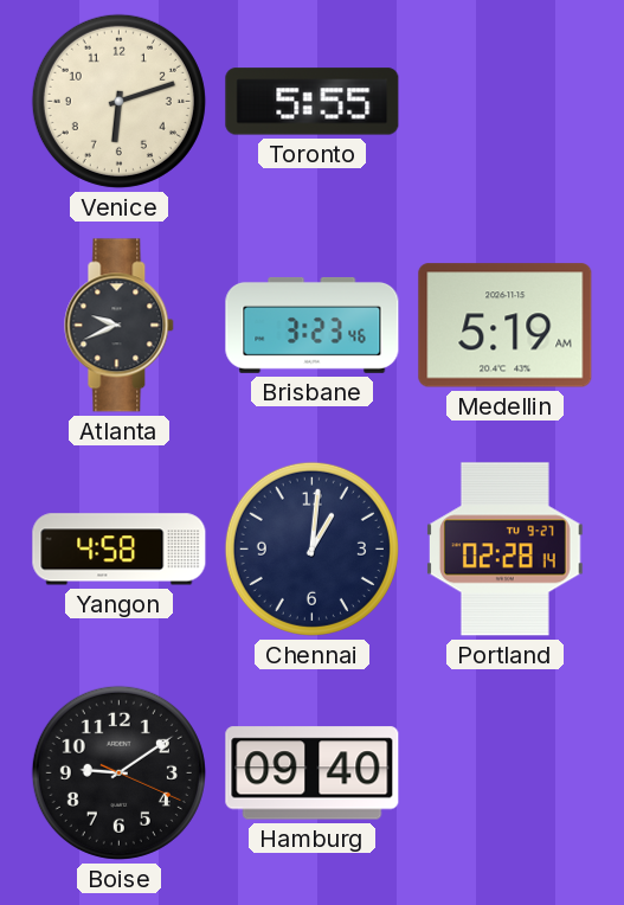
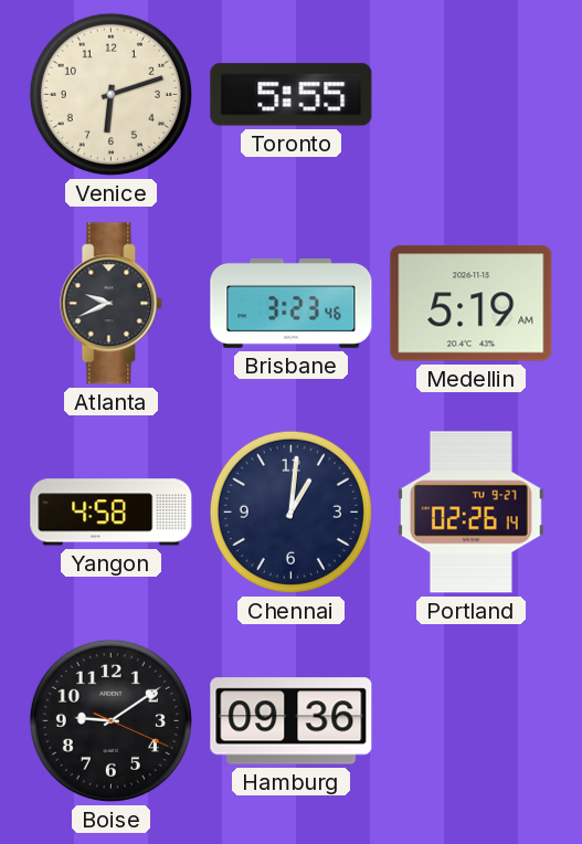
Portland: 02:28 -> 02:26 (470, 513)
Hamburg: 09:40 -> 09:36 (292, 721)
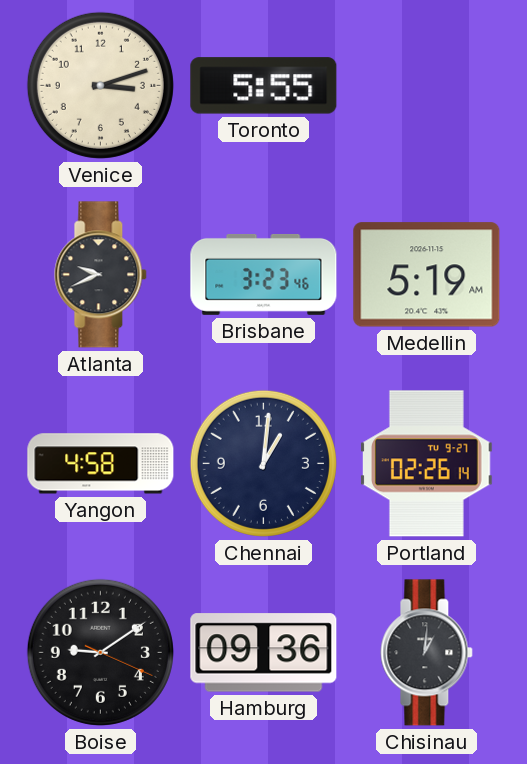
Venice: 6:12 -> 3:12 (100, 85)
Chisinau: none -> 1:01 (427, 653)
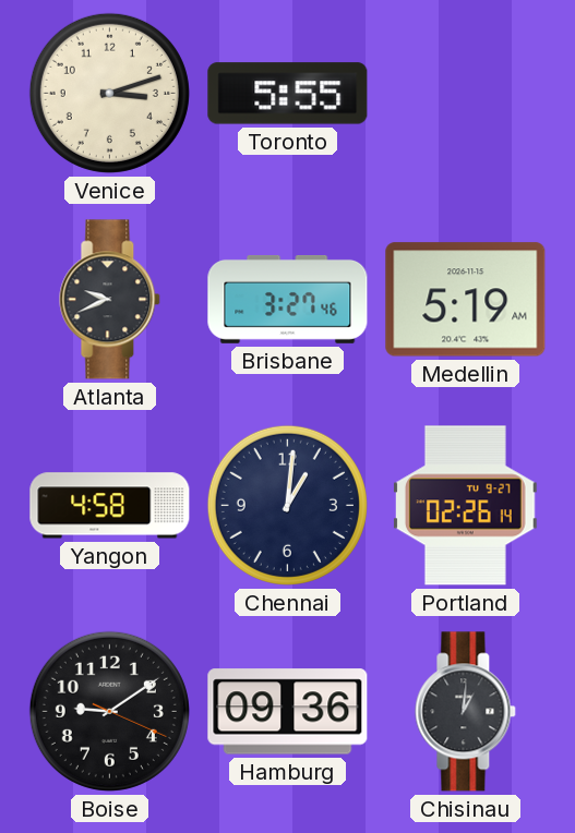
Brisbane: 3:23 -> 3:27 (288, 299)
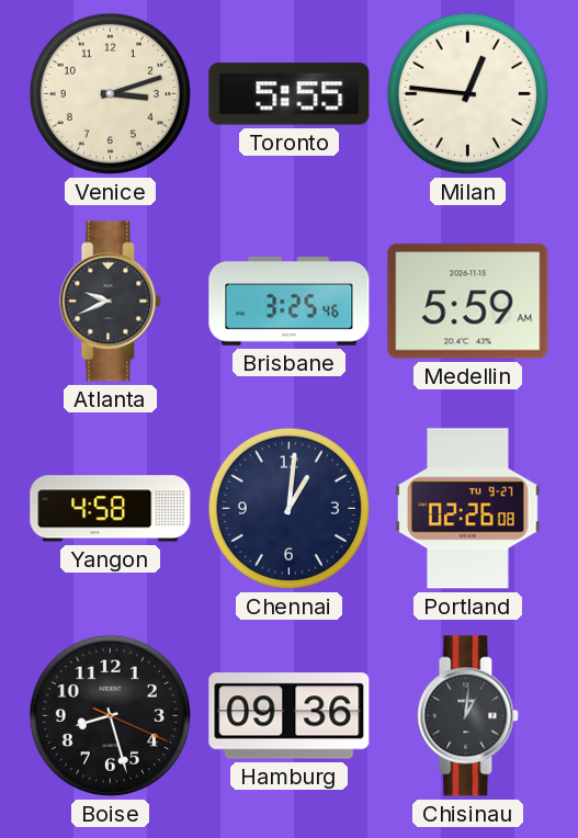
Milan: none -> 12:46 (467, 93)
Brisbane: 3:27 -> 3:25 (290, 301)
Medellin: 5:19 -> 5:59 (468, 302)
Portland: 02:26:14 -> 02:26:08 (467, 509)
Boise: 9:09 -> 8:27 (110, 715)
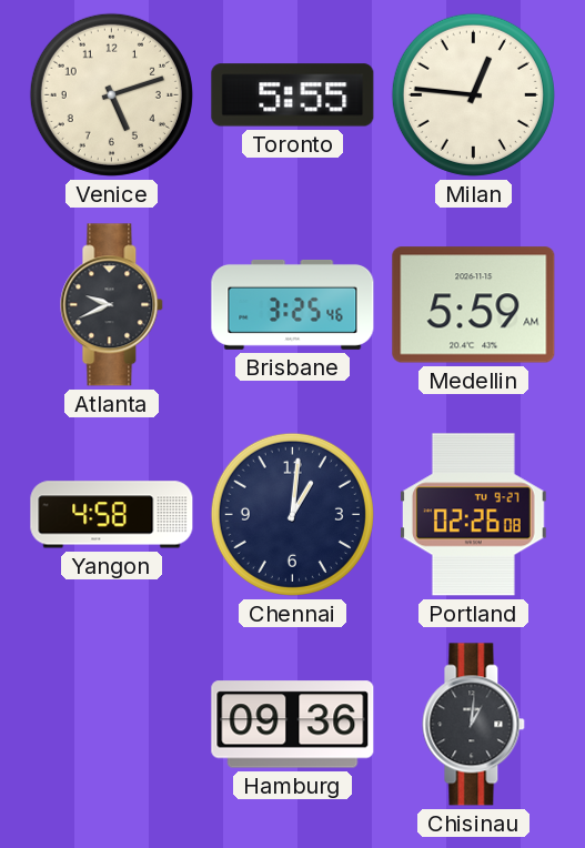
Venice: 3:12 -> 5:12 (111, 94)
Boise: 8:27 -> none (110, 715)
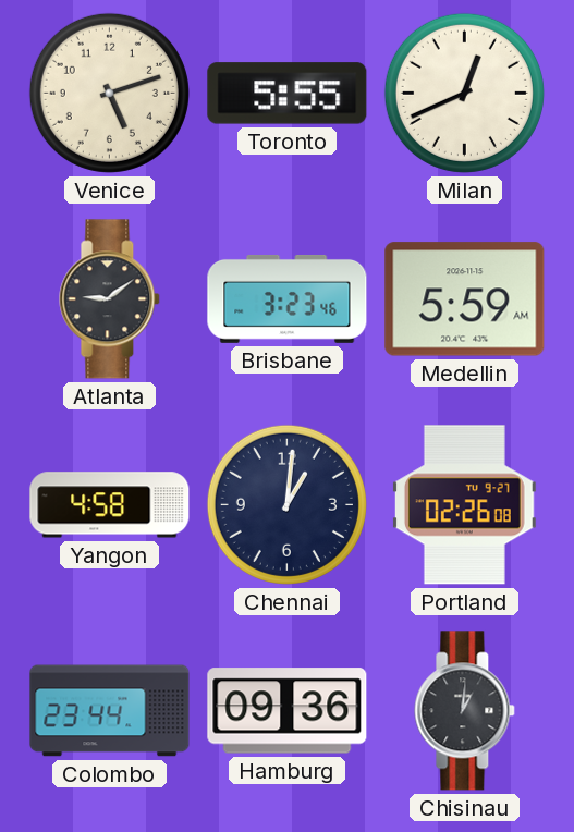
Milan: 12:46 -> 12:41 (464, 93)
Atlanta: 9:41 -> 9:09 (110, 299)
Brisbane: 3:25 -> 3:23 (288, 298)
Colombo: none -> 23:44 (110, 711)
